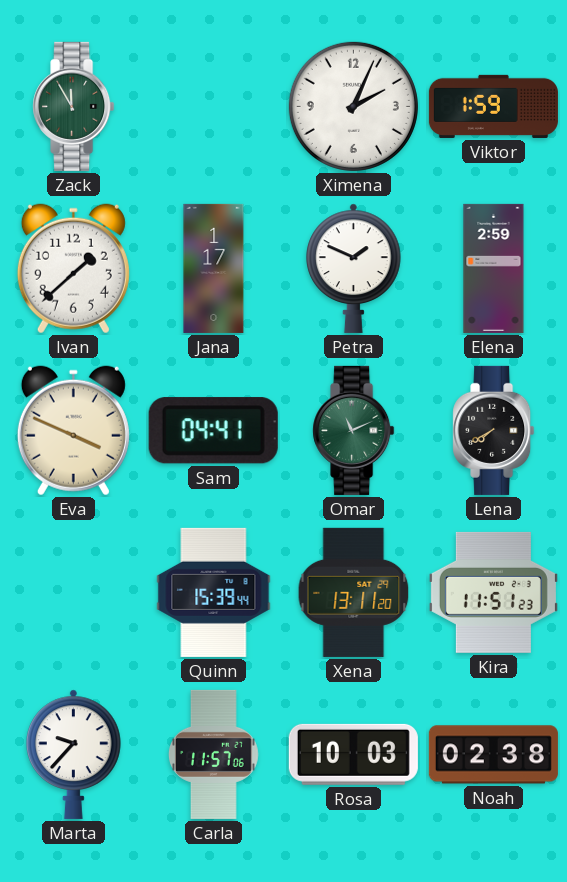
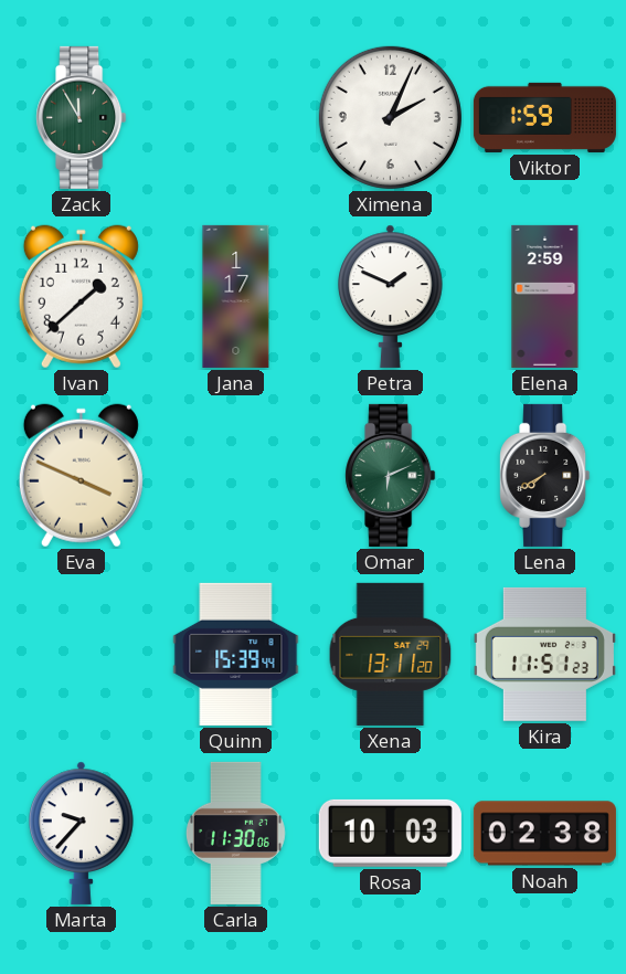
Sam: 04:41 -> none (213, 431)
Omar: 11:11 -> 6:11 (391, 475)
Carla: 11:57 -> 11:30 (235, 833)
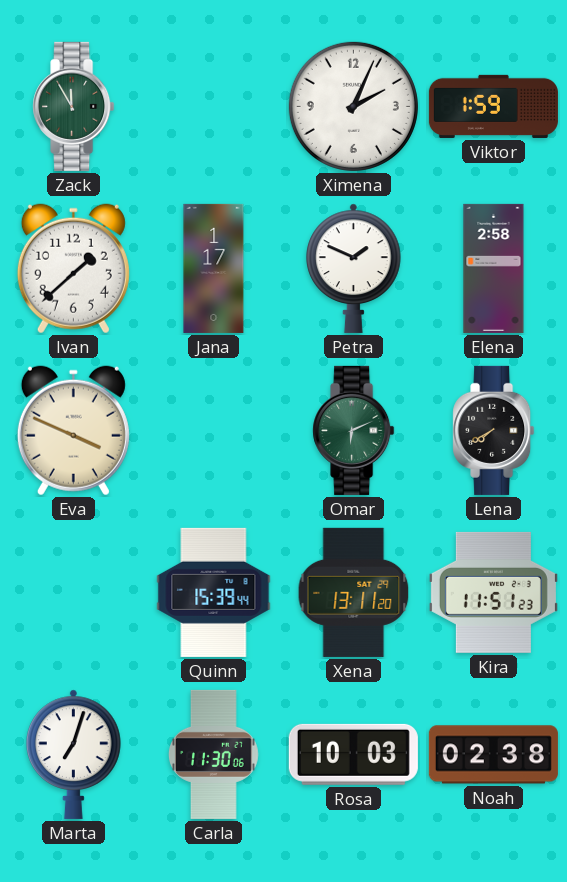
Elena: 2:59 -> 2:58 (494, 268)
Marta: 9:37 -> 7:03 (74, 754)
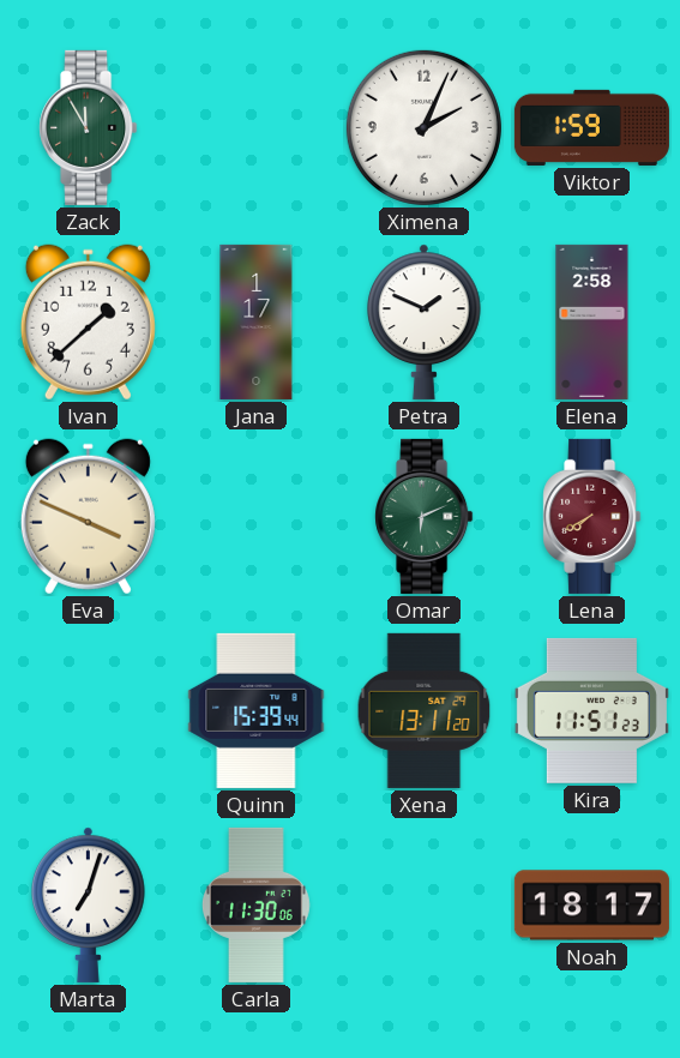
Lena dial: black -> burgundy (592, 516)
Rosa: 10:03 -> none (353, 754)
Noah: 02:38 -> 18:17 (591, 906)
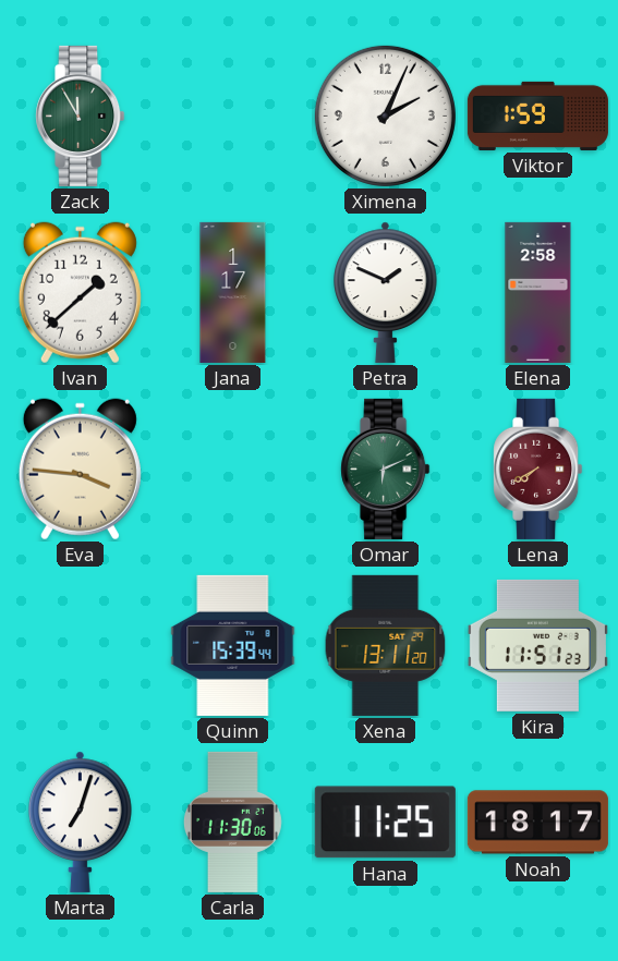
Eva: 3:49 -> 3:46 (80, 470)
Hana: none -> 11:25 (385, 823)
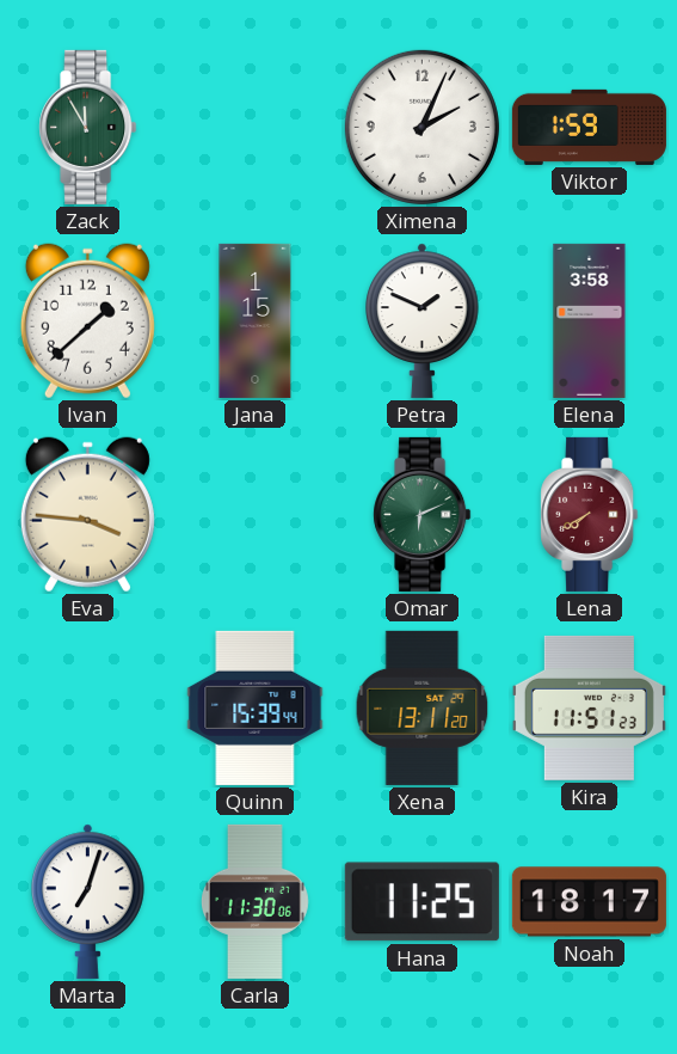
Jana: 1:17 -> 1:15 (256, 320)
Elena: 2:58 -> 3:58 (590, 320)
